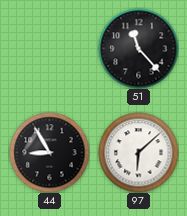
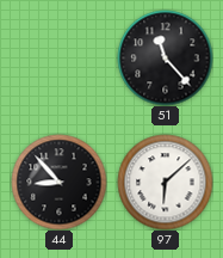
44: 8:55 -> 8:53 (58, 182)
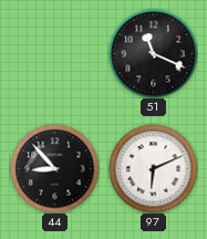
51: 11:23 -> 11:19 (153, 53)
97: 6:08 -> 6:11 (153, 168)
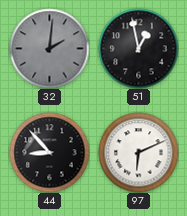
32: none -> 2:01 (49, 48)
51: 11:19 -> 12:58 (138, 48)
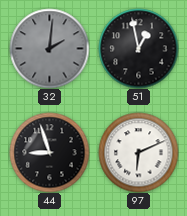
44: 8:53 -> 8:57 (49, 152)
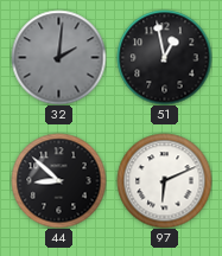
44: 8:57 -> 8:52 (58, 180)
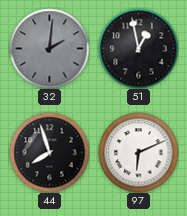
44: 8:52 -> 7:57 (49, 152)
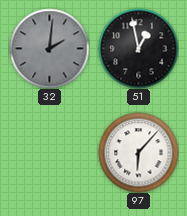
44: 7:57 -> none (49, 152)
97: 6:11 -> 6:07 (138, 152)
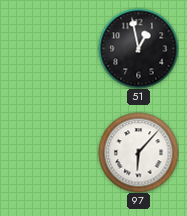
32: 2:01 -> none (49, 48)
